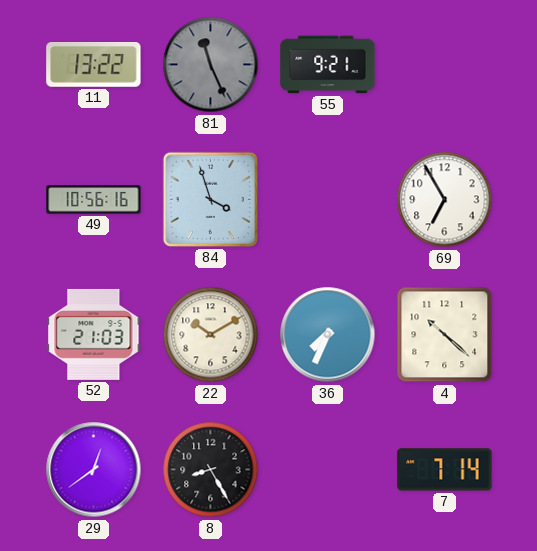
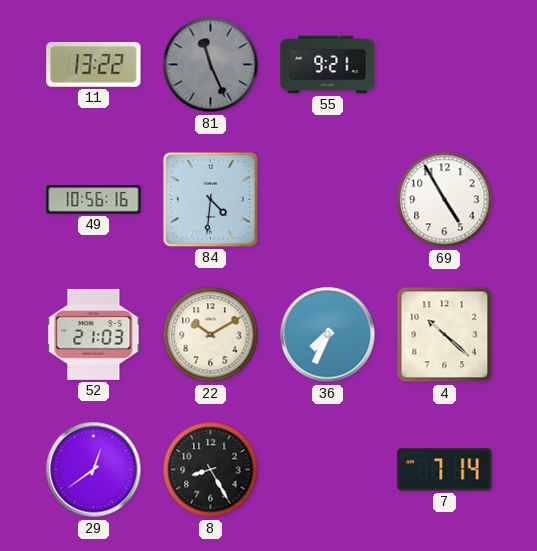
84: 3:57 -> 4:31 (210, 199)
69: 6:55 -> 4:55 (445, 200)
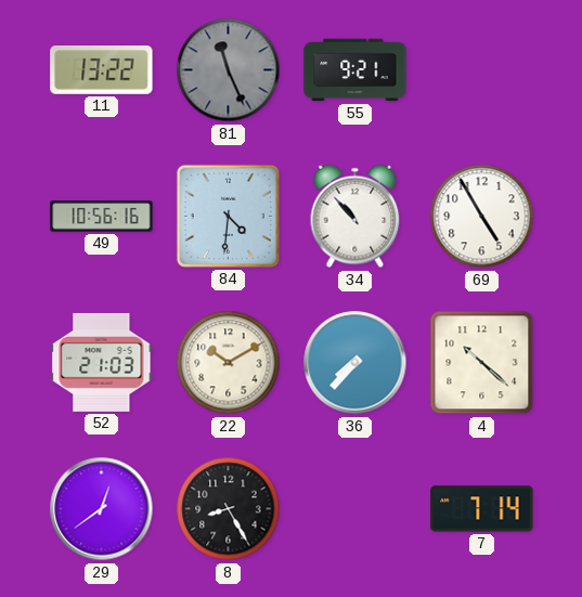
34: none -> 10:53 (355, 217)
36: 7:34 -> 7:37 (355, 363)
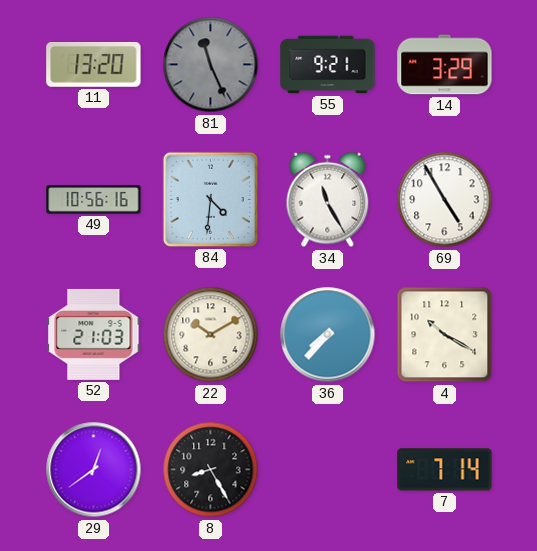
11: 13:22 -> 13:20 (94, 65)
14: none -> 3:29 (445, 65)
34: 10:53 -> 11:25 (328, 200)
4: 10:22 -> 10:20 (445, 335)
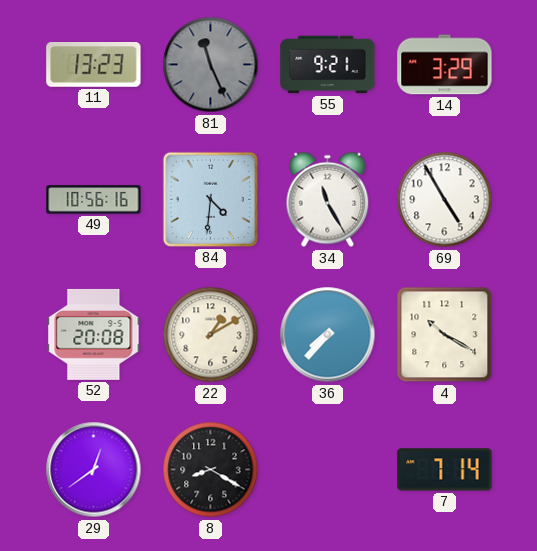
11: 13:20 -> 13:23 (94, 65)
52: 21:03 -> 20:08 (94, 334)
22: 10:10 -> 1:10 (211, 335)
8: 8:25 -> 8:20 (211, 470)
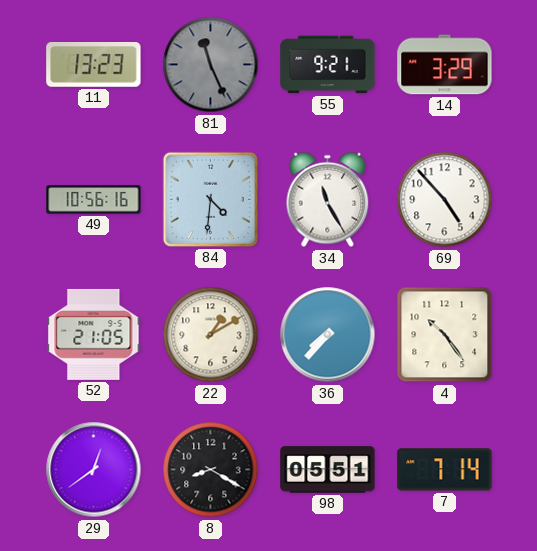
69: 4:55 -> 4:53 (445, 200)
52: 20:08 -> 21:05 (94, 334)
4: 10:20 -> 10:24 (445, 335)
98: none -> 05:51 (328, 470)
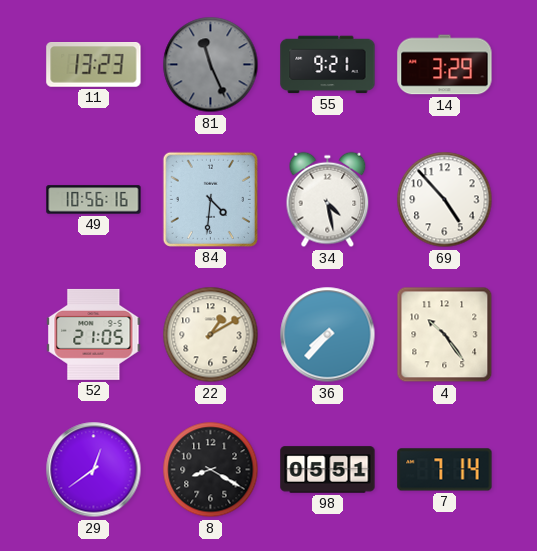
34: 11:25 -> 4:28 (328, 200)
